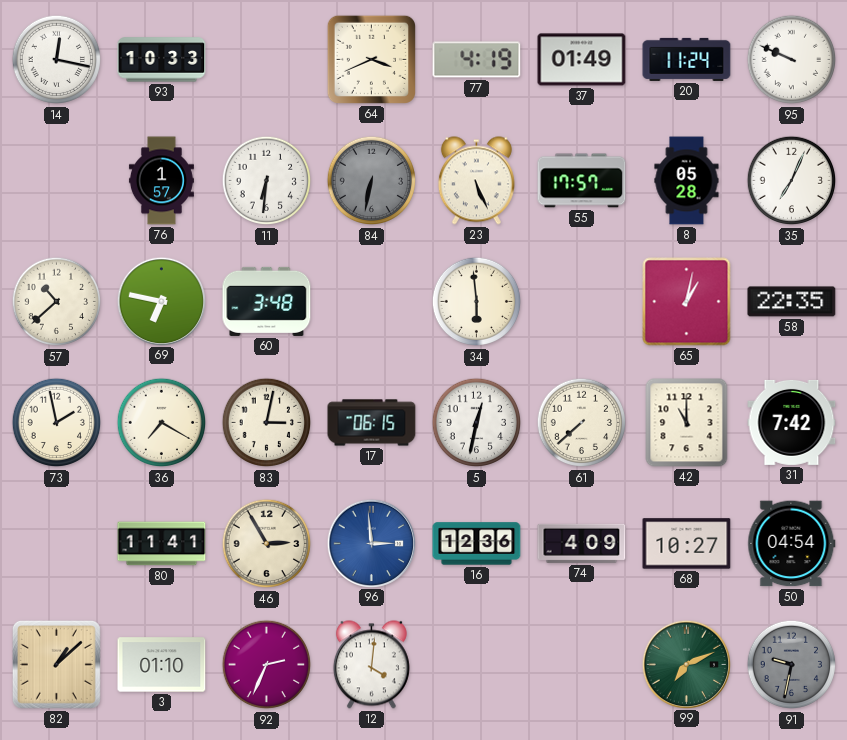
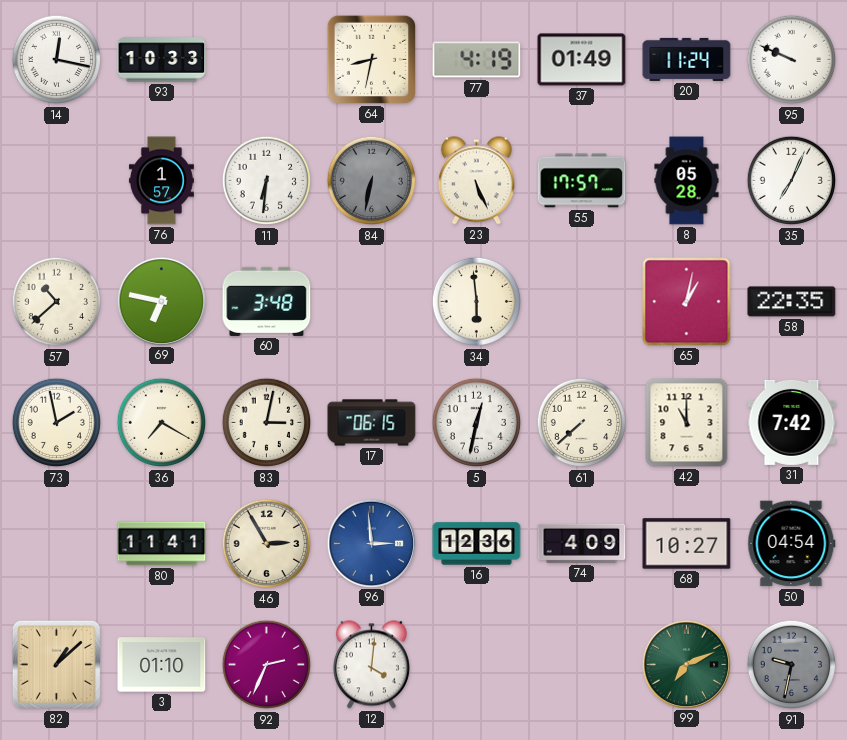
64: 3:41 -> 8:32 (371, 59)
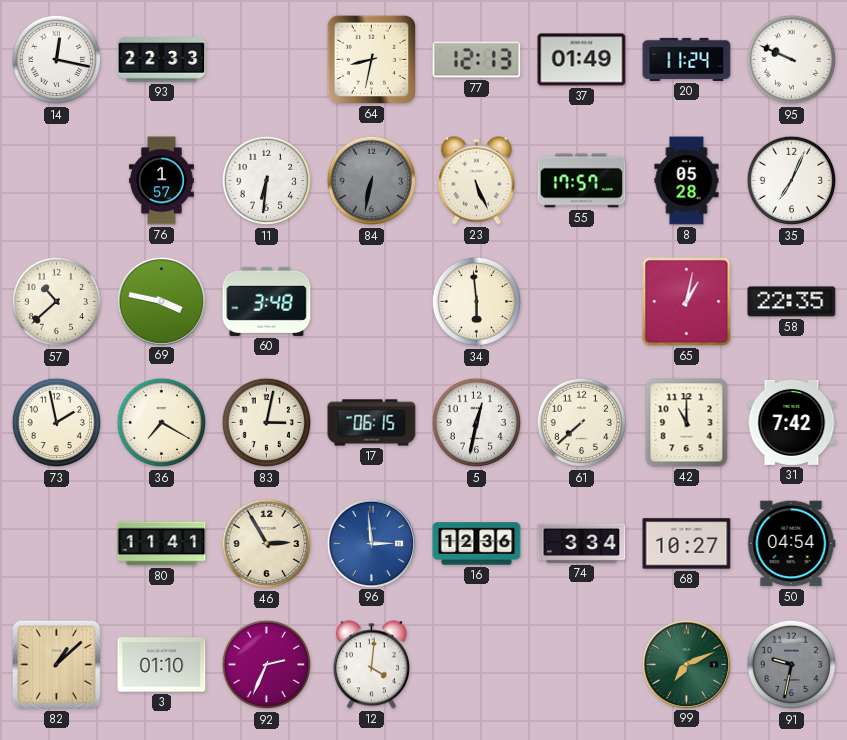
93: 10:33 -> 22:33 (162, 60)
77: 4:19 -> 12:13 (477, 60)
69: 6:47 -> 3:47 (161, 301)
74: 4:09 -> 3:34 (582, 543)
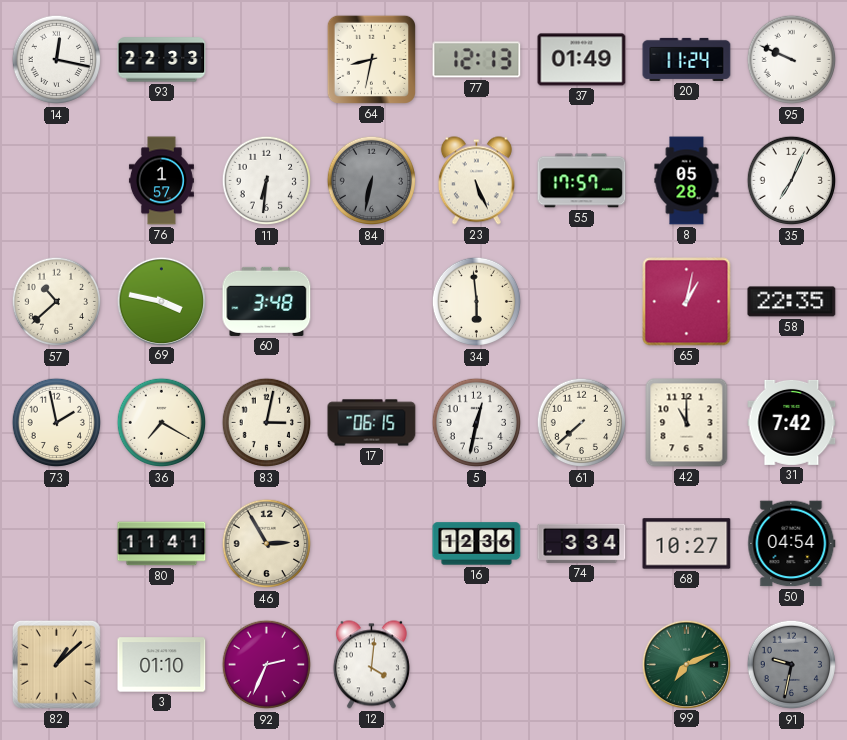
96: 2:59 -> none (371, 543)
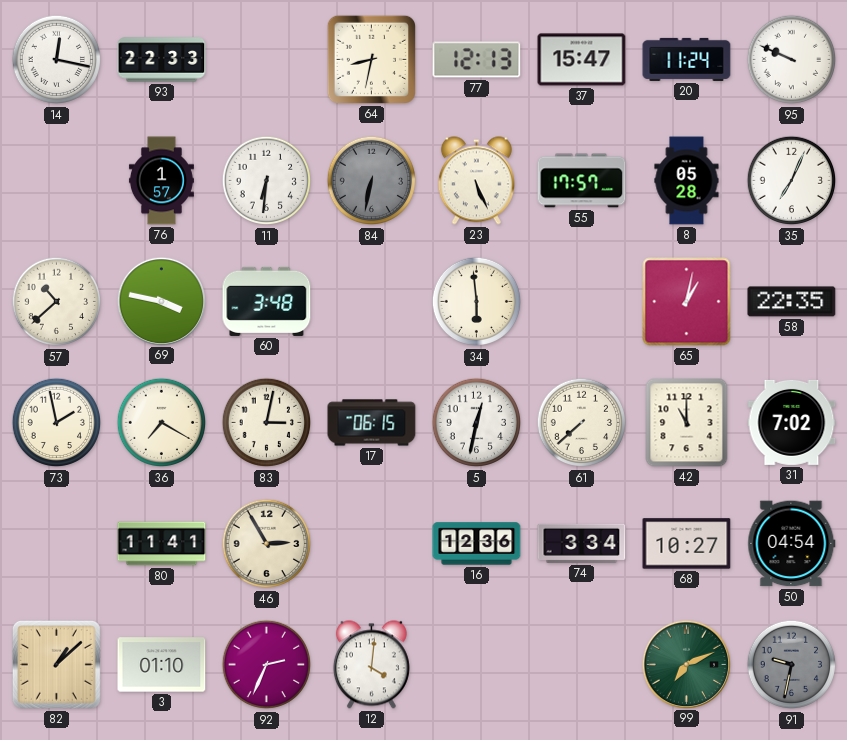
37: 01:49 -> 15:47 (582, 60)
31: 7:42 -> 7:02 (792, 422)
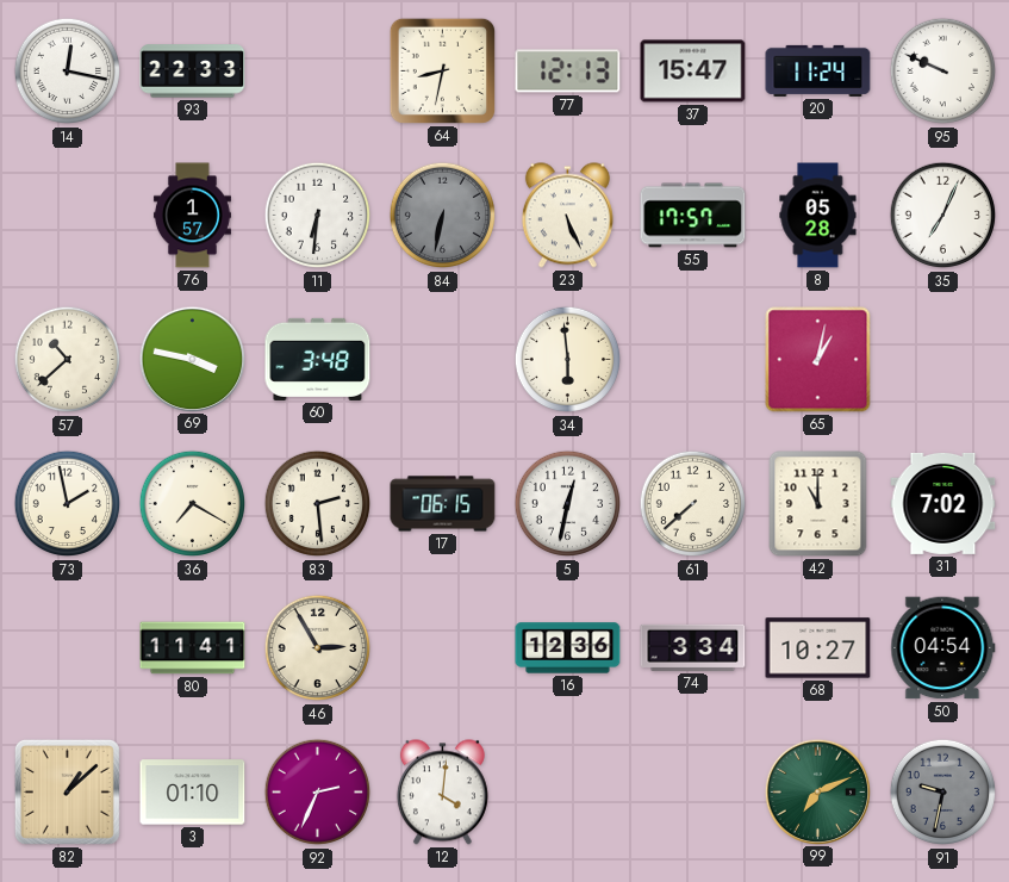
58: 22:35 -> none (792, 302)
83: 3:02 -> 2:29 (318, 504)
